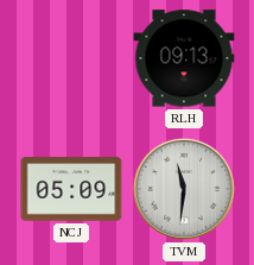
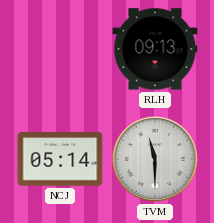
NCJ: 05:09 -> 05:14 (60, 159)
TVM: 11:31 -> 11:30 (155, 159)
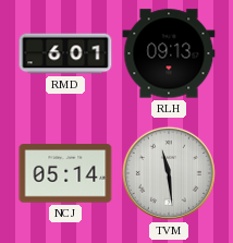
RMD: none -> 6:01 (65, 53)
TVM: 11:30 -> 11:29 (169, 173)
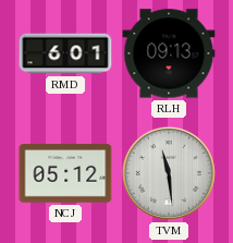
NCJ: 05:14 -> 05:12 (65, 173)
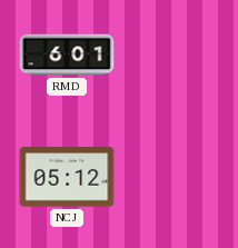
RLH: 09:13 -> none (169, 53)
TVM: 11:29 -> none (169, 173)
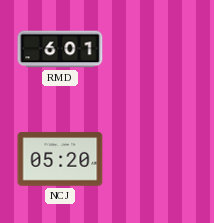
NCJ: 05:12 -> 05:20 (60, 159)
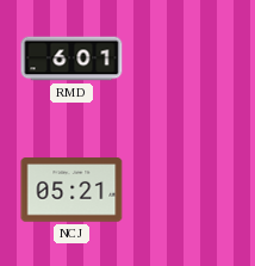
NCJ: 05:20 -> 05:21 (71, 190)
